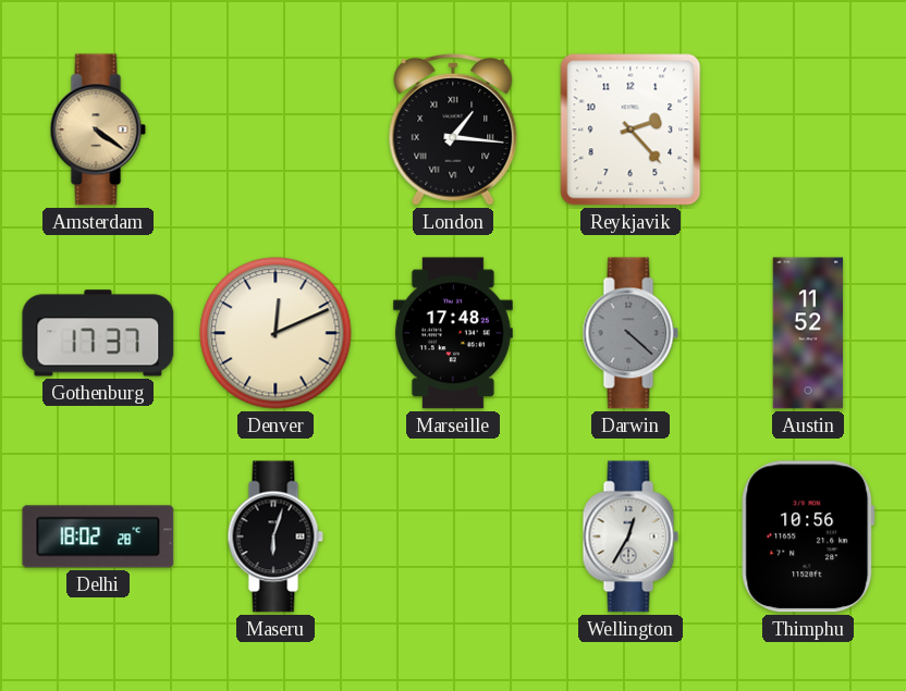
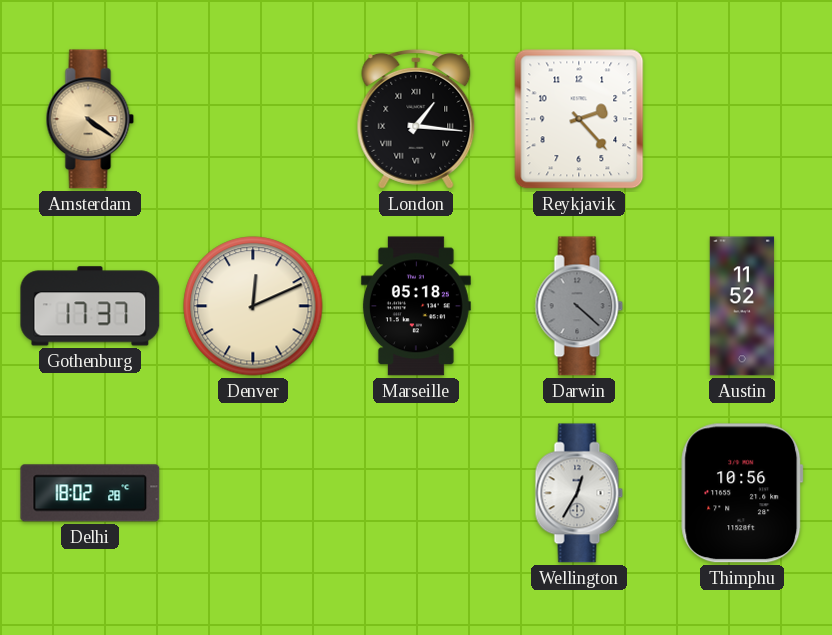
Marseille: 17:48 -> 05:18 (416, 306)
Maseru: 6:03 -> none (276, 536)
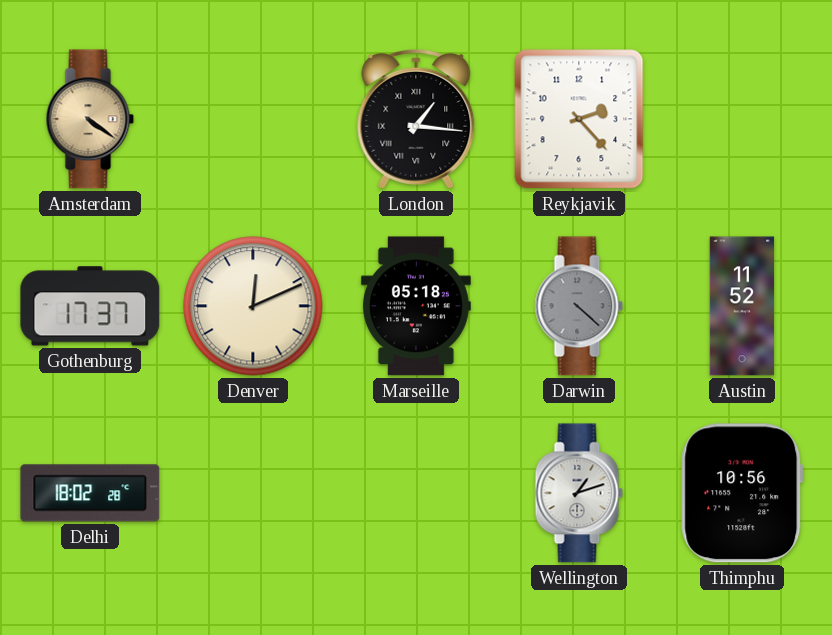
Wellington: 12:35 -> 1:12 (579, 493)
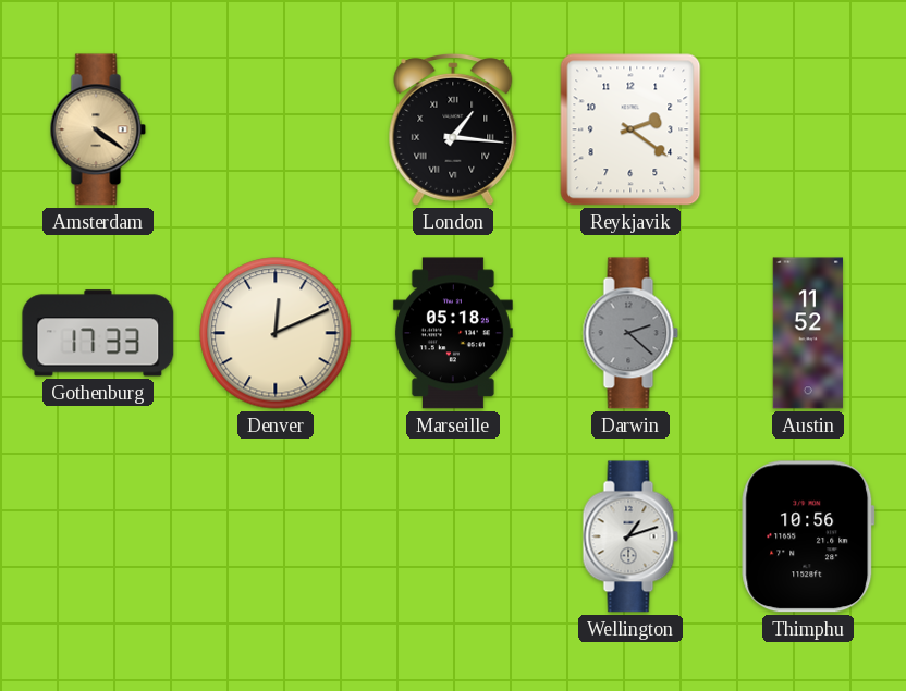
Reykjavik: 2:23 -> 2:21 (630, 129)
Gothenburg: 17:37 -> 17:33 (98, 333)
Darwin: 4:22 -> 2:22 (630, 333)
Delhi: 18:02 -> none (90, 493)
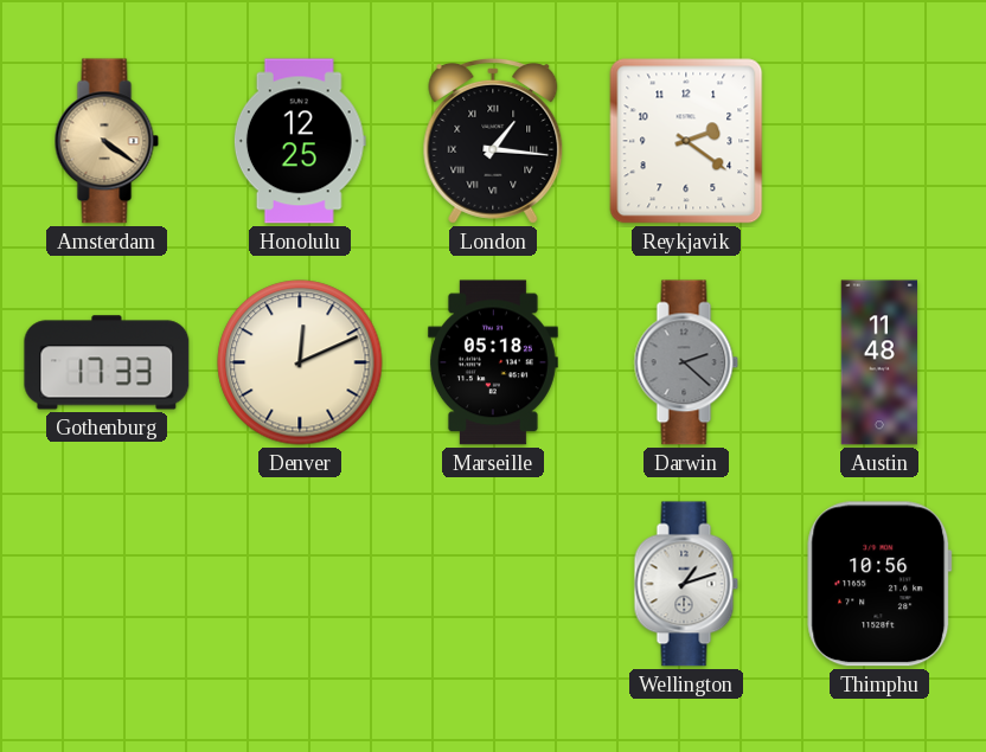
Honolulu: none -> 12:25 (300, 141)
Austin: 11:52 -> 11:48 (879, 362)
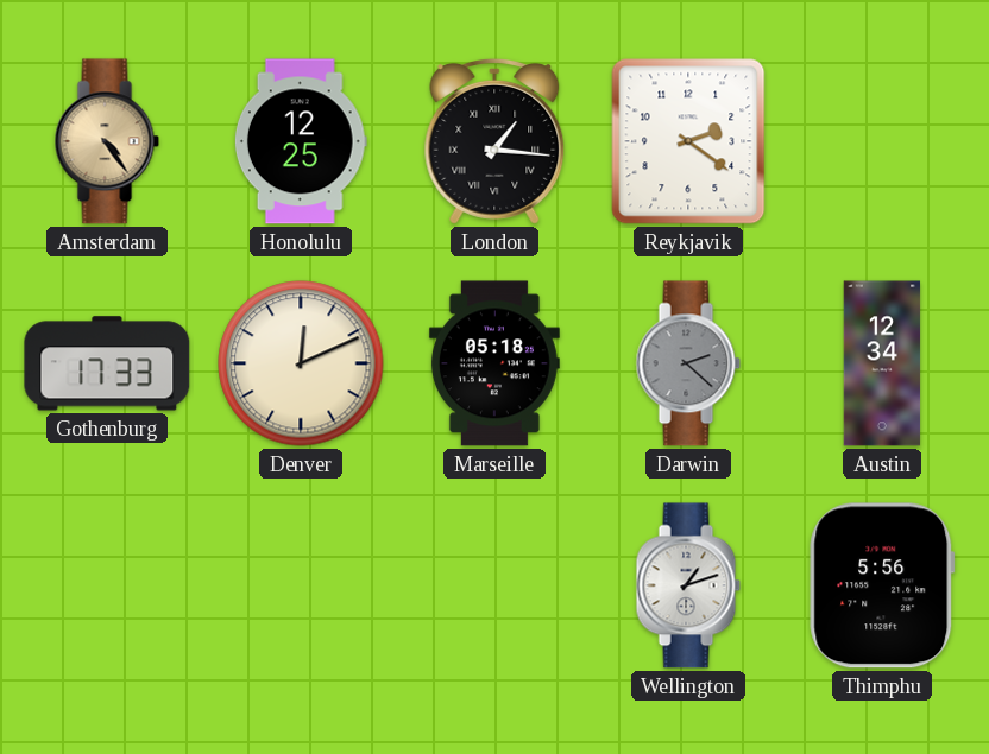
Amsterdam: 4:21 -> 4:24 (107, 141)
Austin: 11:48 -> 12:34 (882, 363)
Thimphu: 10:56 -> 5:56 (882, 585)
